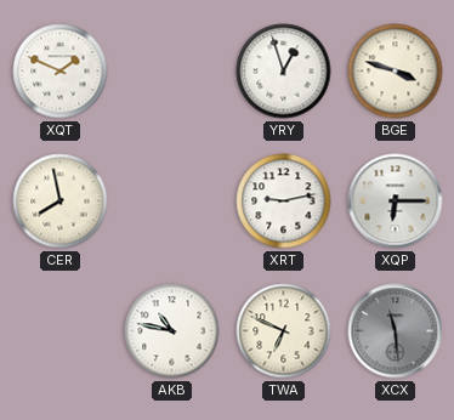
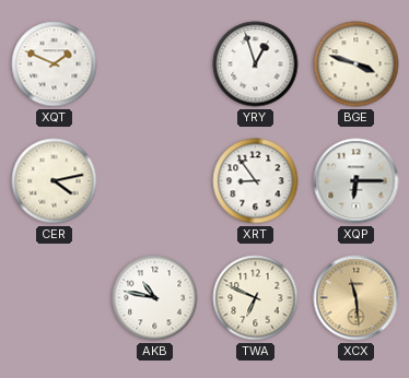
CER: 7:58 -> 4:13 (55, 181)
XRT: 9:13 -> 8:54 (256, 181)
XCX dial: grey -> champagne (357, 298)
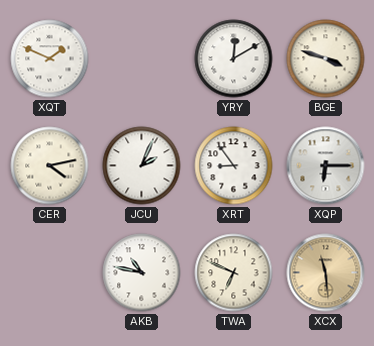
YRY: 12:57 -> 12:10 (234, 59)
JCU: none -> 2:04 (142, 166)
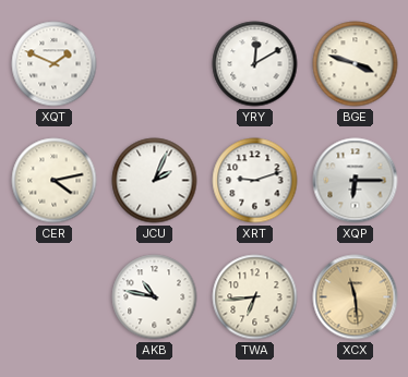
XRT: 8:54 -> 9:12 (255, 181)
TWA: 6:49 -> 6:44 (255, 297)
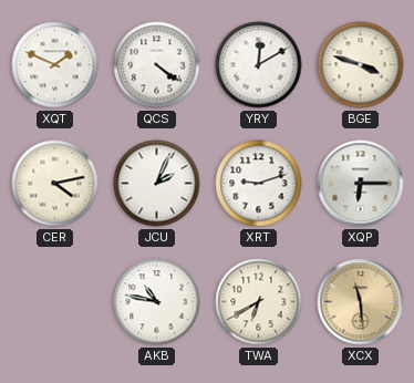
QCS: none -> 4:21 (157, 65)
TWA: 6:44 -> 6:40 (259, 302)
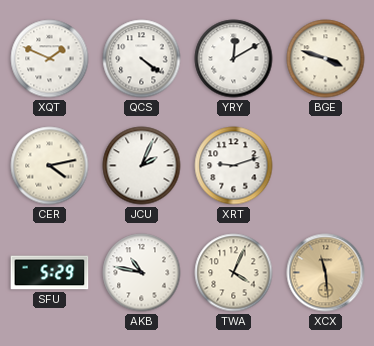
XQP: 6:15 -> none (361, 184)
SFU: none -> 5:29 (50, 273)
TWA: 6:40 -> 4:04 (234, 273)
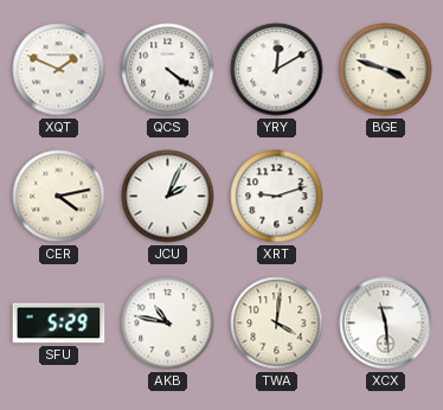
TWA: 4:04 -> 4:01 (277, 323)
XCX dial: champagne -> white (386, 323)
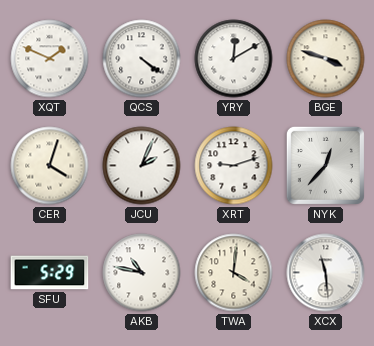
CER: 4:13 -> 4:03 (50, 166)
NYK: none -> 12:37 (325, 165)
